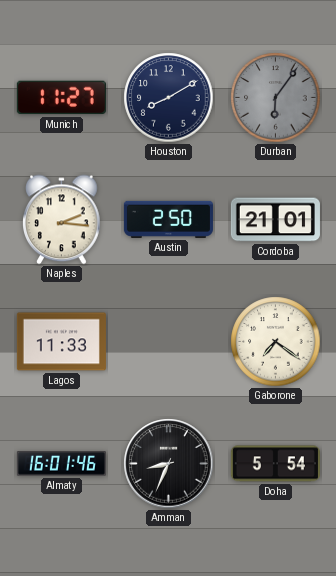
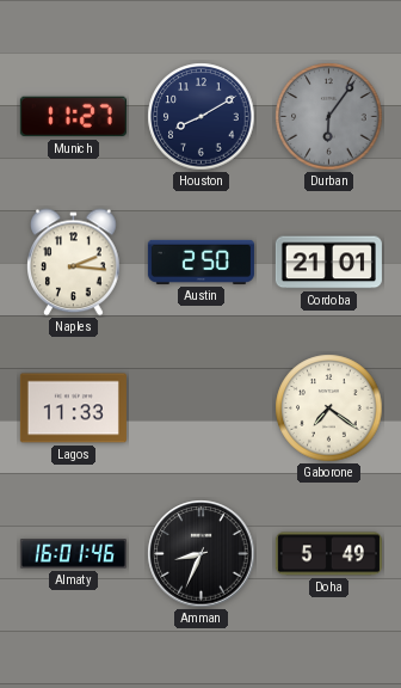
Doha: 5:54 -> 5:49 (328, 554)
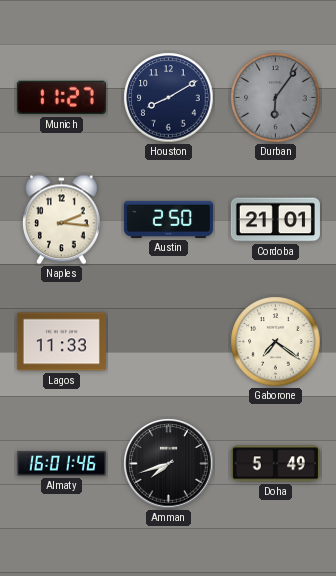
Amman: 8:34 -> 7:42 (169, 464)
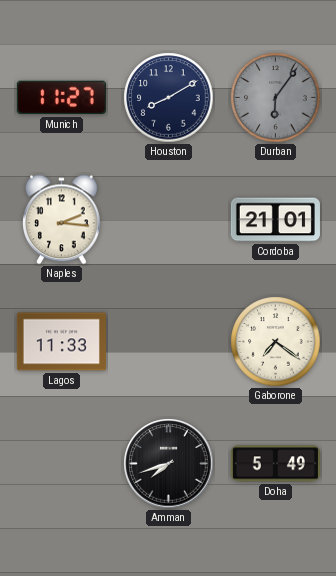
Austin: 2:50 -> none (168, 219)
Almaty: 16:01 -> none (61, 464)
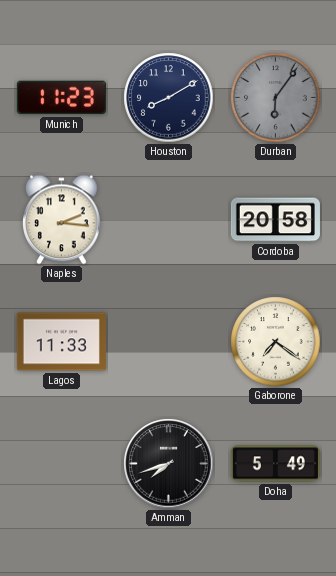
Munich: 11:27 -> 11:23 (61, 98)
Cordoba: 21:01 -> 20:58 (275, 220)
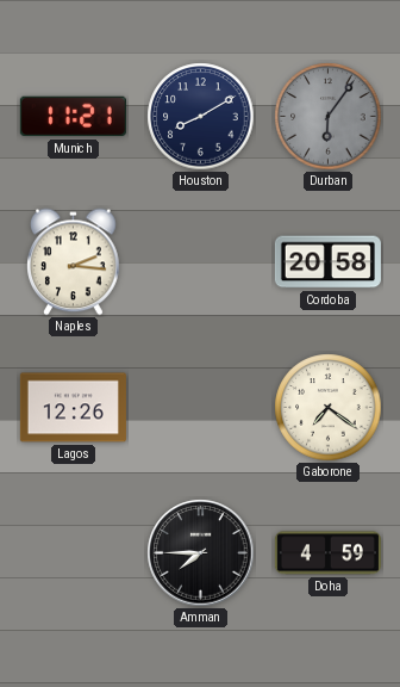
Munich: 11:23 -> 11:21 (73, 117)
Lagos: 11:33 -> 12:26 (73, 408)
Amman: 7:42 -> 7:45 (201, 553)
Doha: 5:49 -> 4:59 (327, 553)
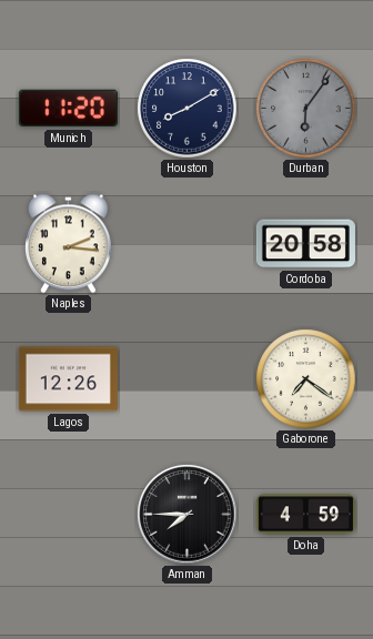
Munich: 11:21 -> 11:20 (68, 109)
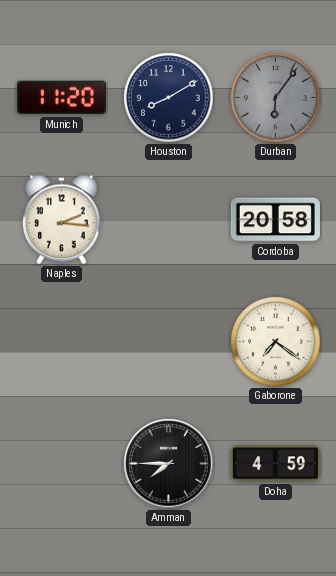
Lagos: 12:26 -> none (68, 379)
